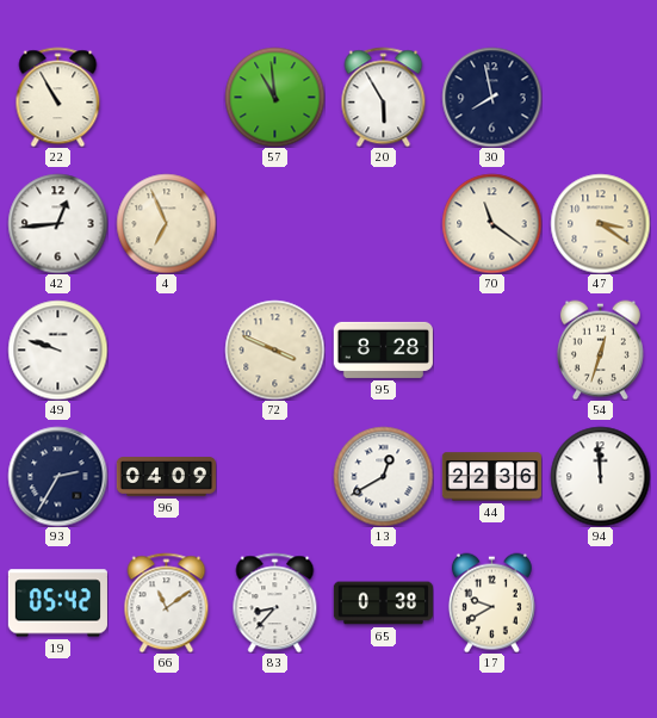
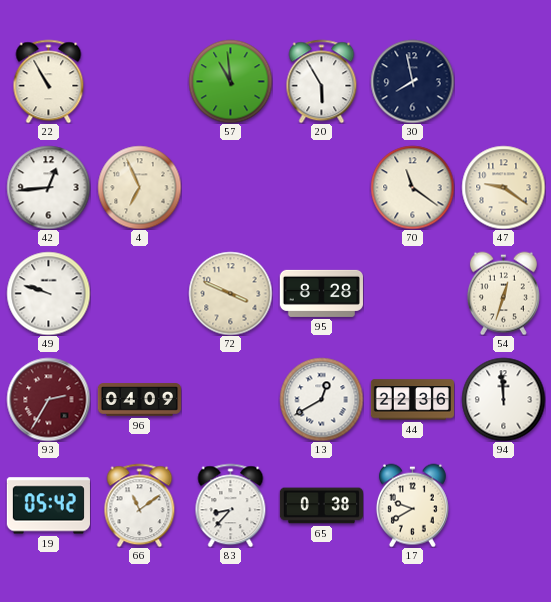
47: 3:21 -> 9:21 (503, 187)
93 dial: navy -> burgundy (48, 399)
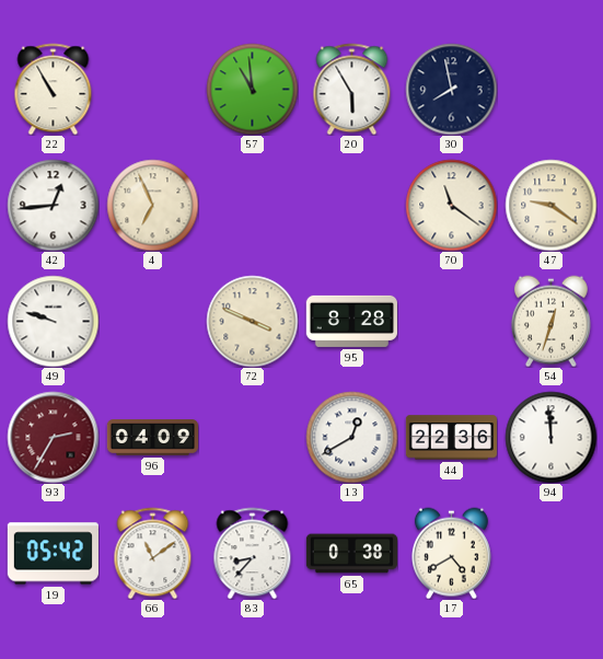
17: 9:40 -> 4:40 (451, 553)
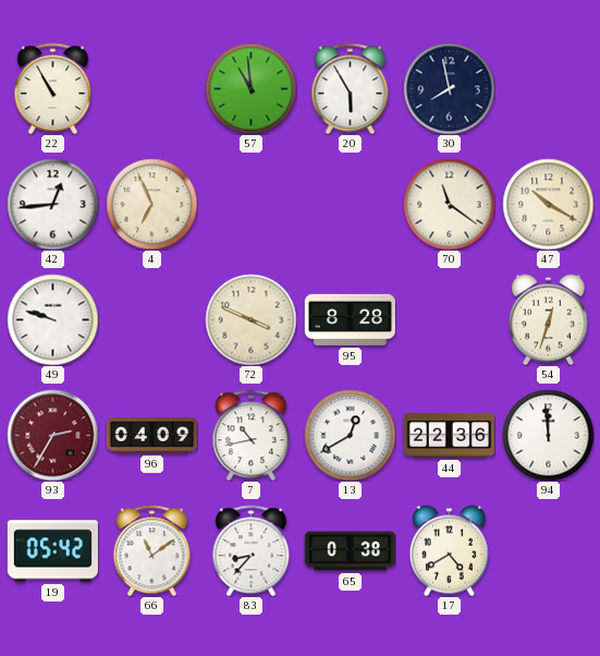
47: 9:21 -> 10:20 (548, 204)
7: none -> 10:43 (252, 435)
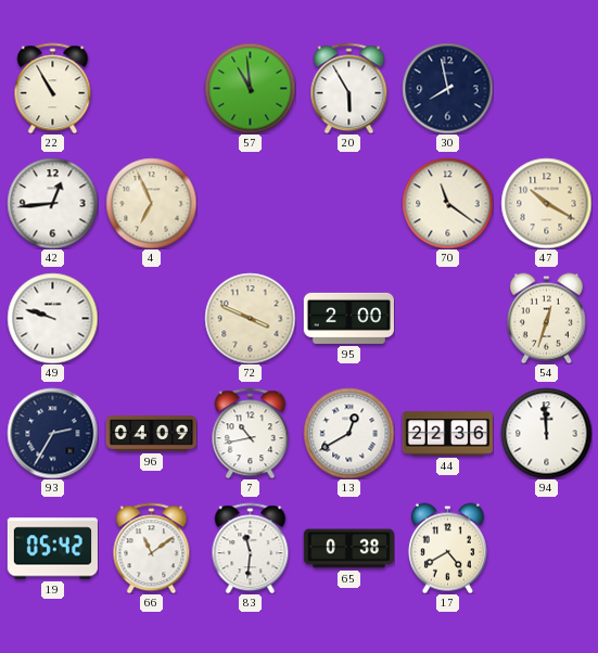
95: 8:28 -> 2:00 (348, 318)
93 dial: burgundy -> navy (52, 433)
83: 8:37 -> 11:31 (251, 548)
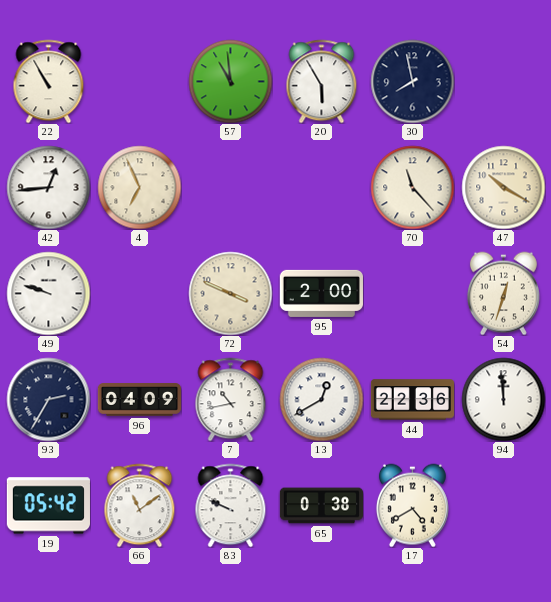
70: 11:21 -> 11:23 (412, 187)
83: 11:31 -> 9:49 (231, 505)
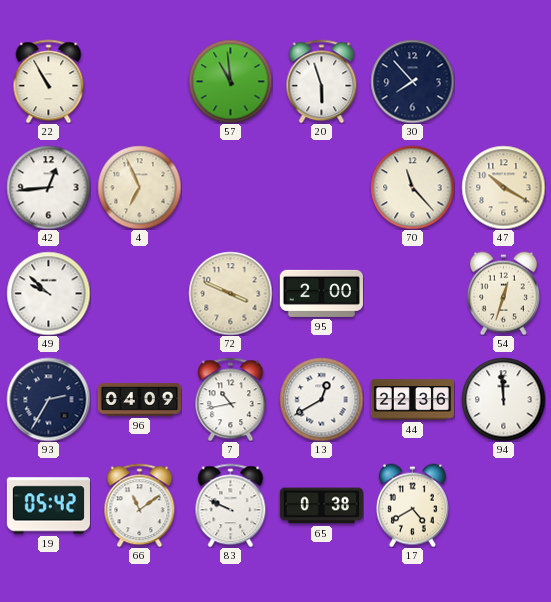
20: 5:55 -> 5:57 (322, 81)
30: 7:58 -> 7:53 (412, 81)
49: 9:48 -> 9:52 (48, 293)
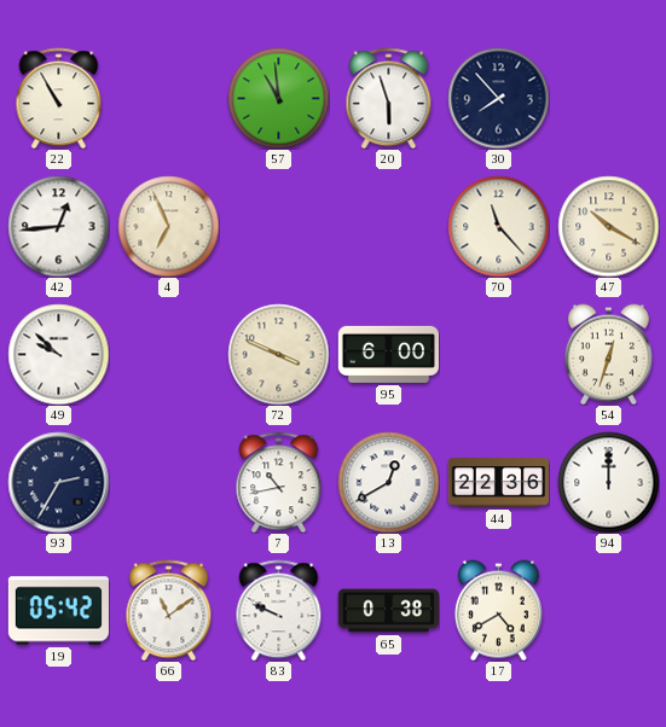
95: 2:00 -> 6:00 (388, 354)
96: 04:09 -> none (139, 400)
94: 11:59 -> 12:00 (608, 482)
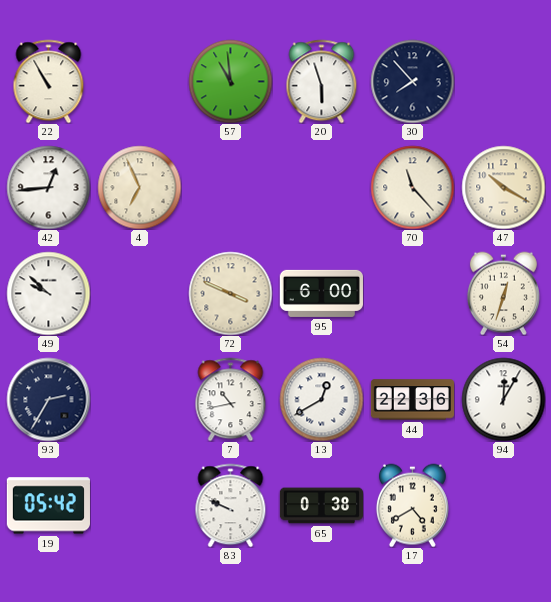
94: 12:00 -> 12:05 (503, 399)
66: 11:09 -> none (169, 610)
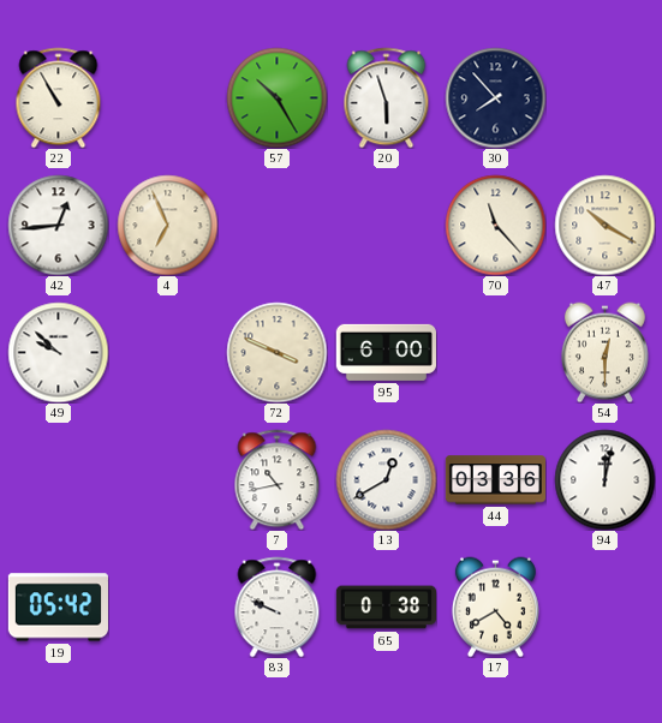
57: 10:59 -> 10:25 (276, 97)
54: 12:33 -> 12:30 (604, 352)
93: 2:35 -> none (48, 399)
44: 22:36 -> 03:36 (495, 480)
94: 12:05 -> 12:02 (604, 479)
